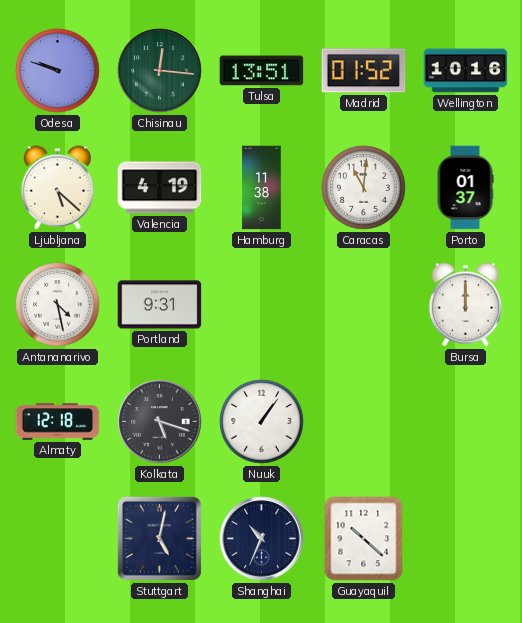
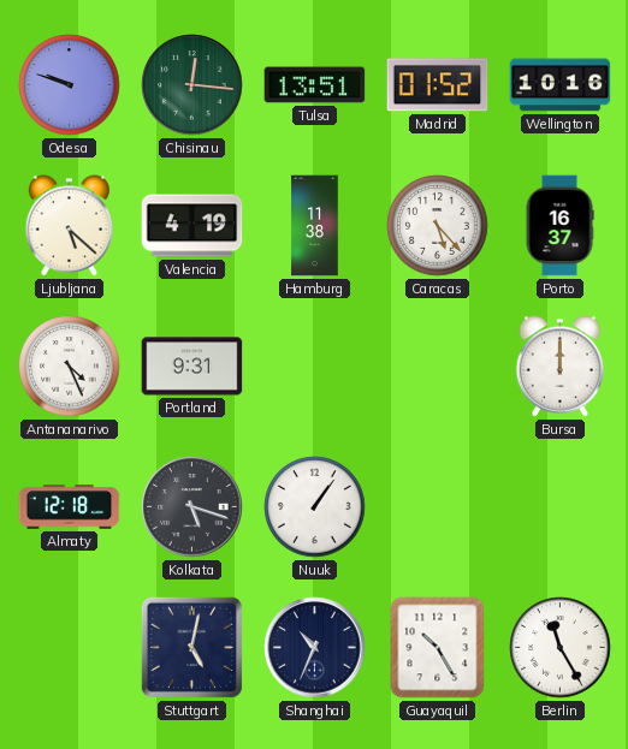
Caracas: 11:01 -> 5:23 (438, 226)
Porto: 01:37 -> 16:37 (559, 226)
Antananarivo: 4:28 -> 4:26 (70, 367)
Guayaquil: 10:22 -> 10:25 (438, 648)
Berlin: none -> 11:25 (561, 648)
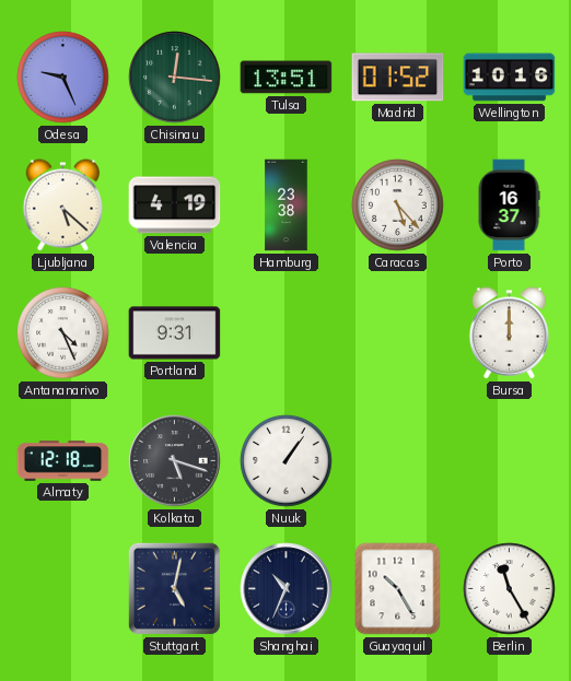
Odesa: 9:48 -> 9:26 (63, 78)
Hamburg: 11:38 -> 23:38 (287, 206)
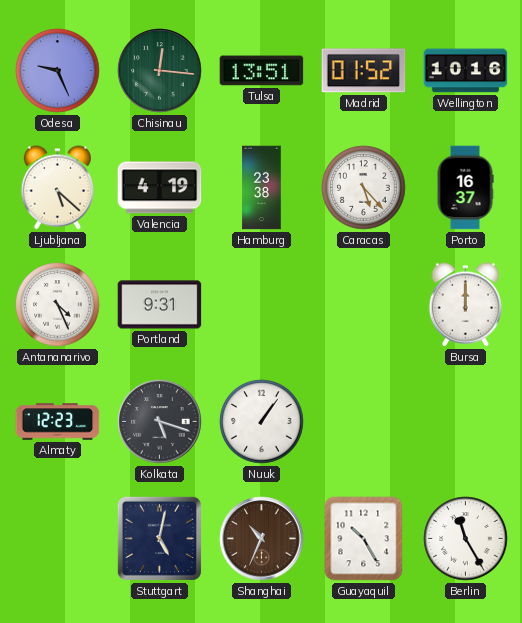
Almaty: 12:18 -> 12:23 (58, 422)
Shanghai dial: navy -> brown (262, 539)
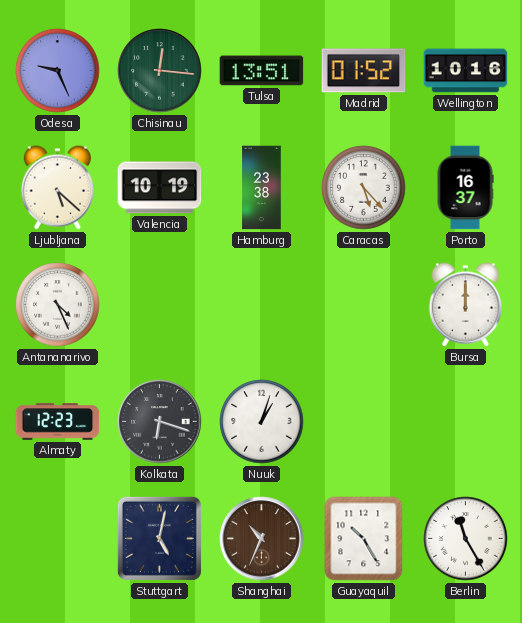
Valencia: 4:19 -> 10:19 (160, 188)
Portland: 9:31 -> none (160, 305)
Kolkata: 5:18 -> 6:18 (160, 422)
Nuuk: 1:06 -> 1:03 (262, 422)
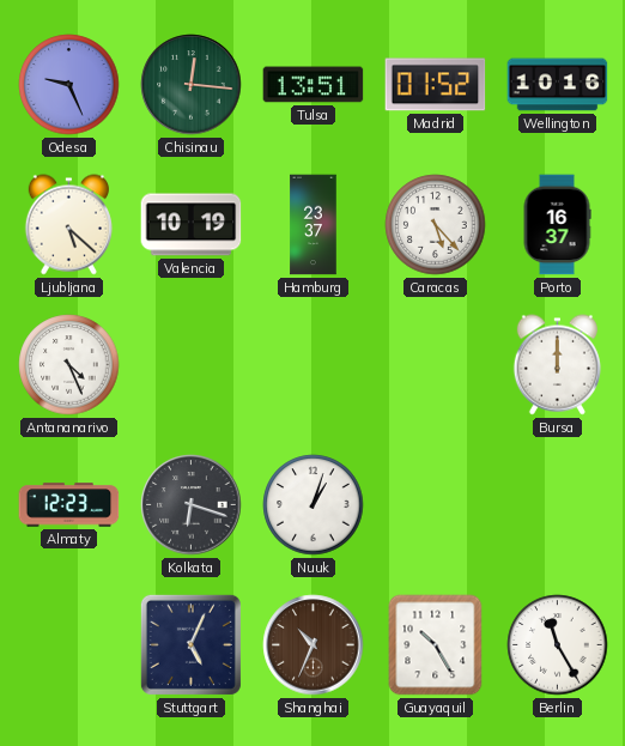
Hamburg: 23:38 -> 23:37 (314, 225)
Stuttgart: 5:02 -> 5:04 (190, 644)
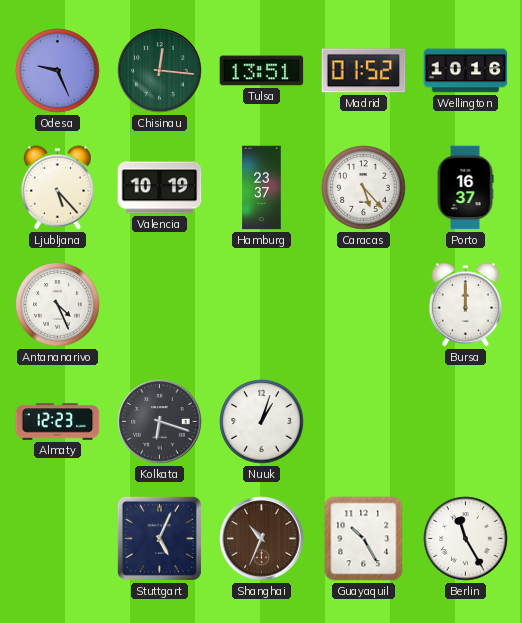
Ljubljana: 5:22 -> 5:23 (57, 188)
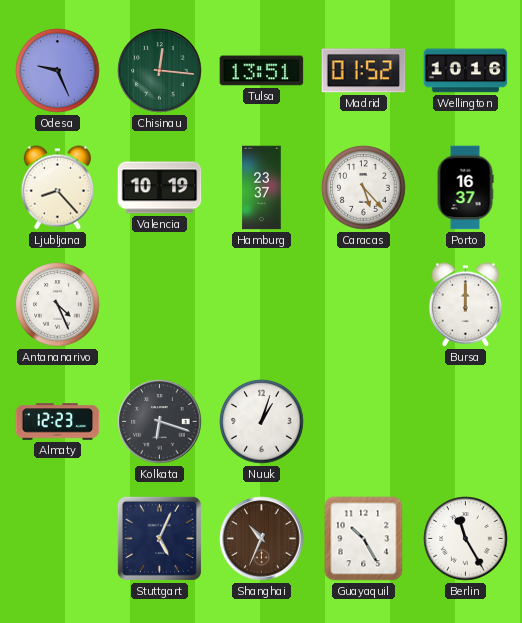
Ljubljana: 5:23 -> 8:23 (57, 188)
